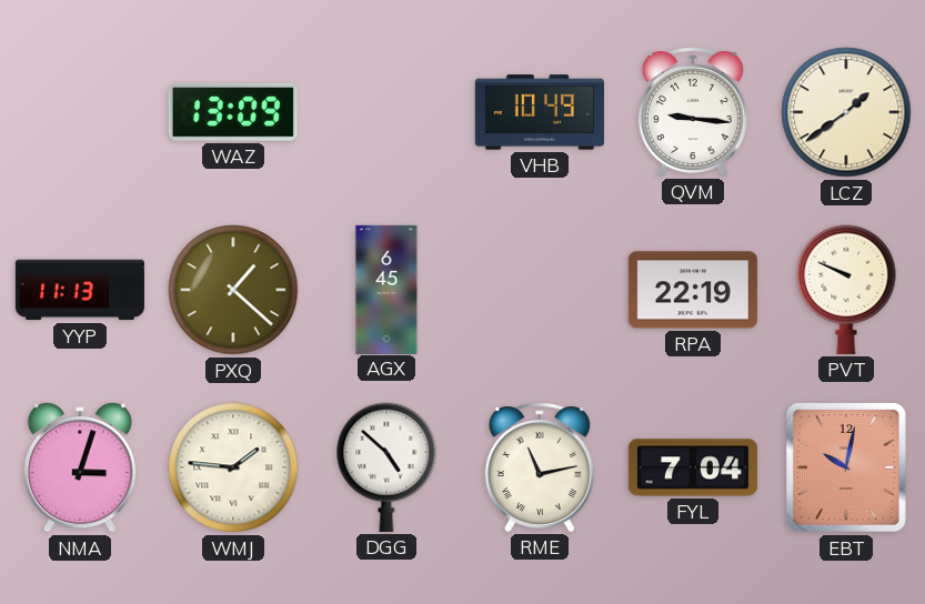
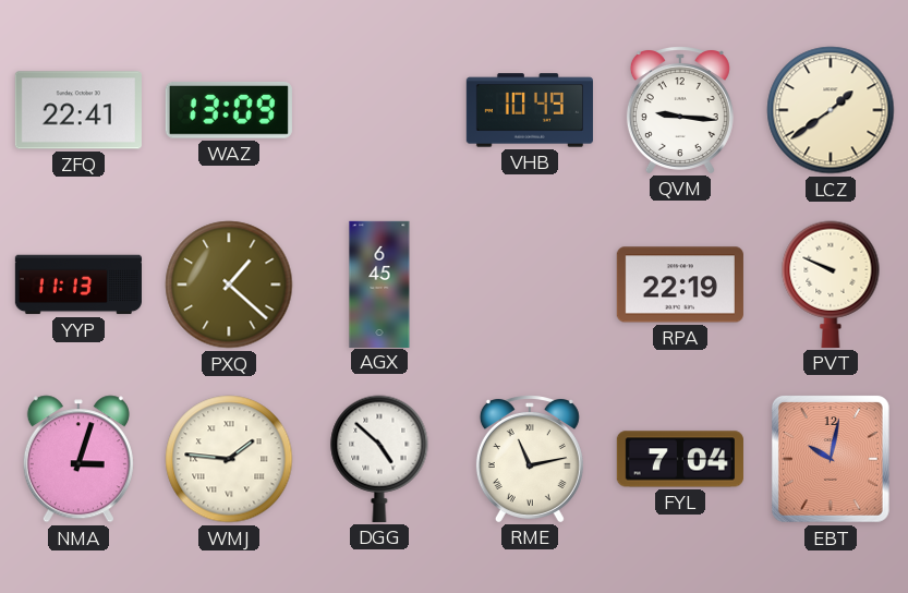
ZFQ: none -> 22:41 (78, 110)
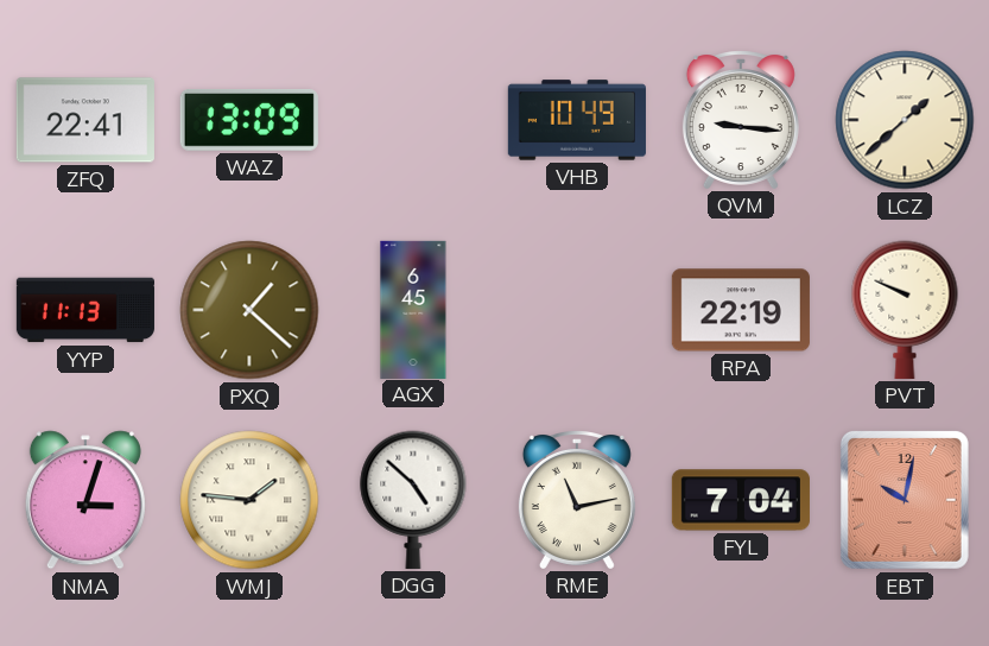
LCZ: 1:39 -> 1:38 (905, 120)
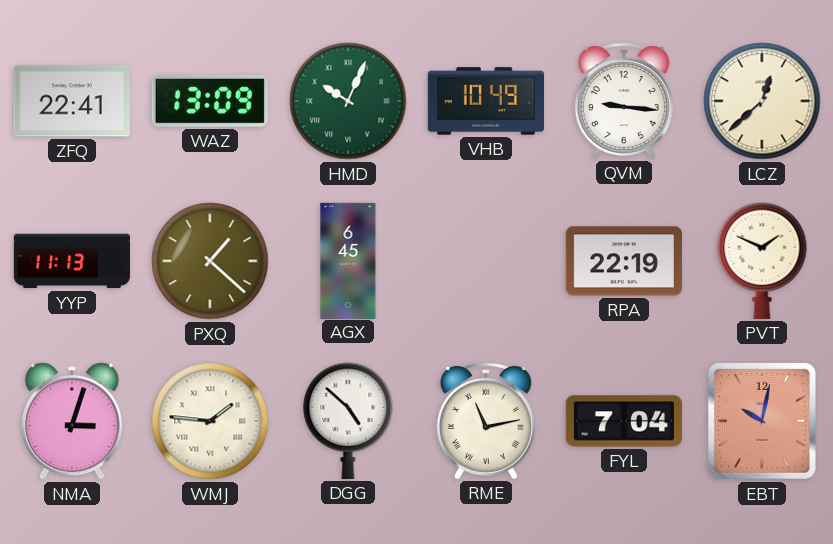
HMD: none -> 10:04 (348, 101)
LCZ: 1:38 -> 12:38 (762, 101)
PVT: 9:49 -> 1:49 (762, 261)
